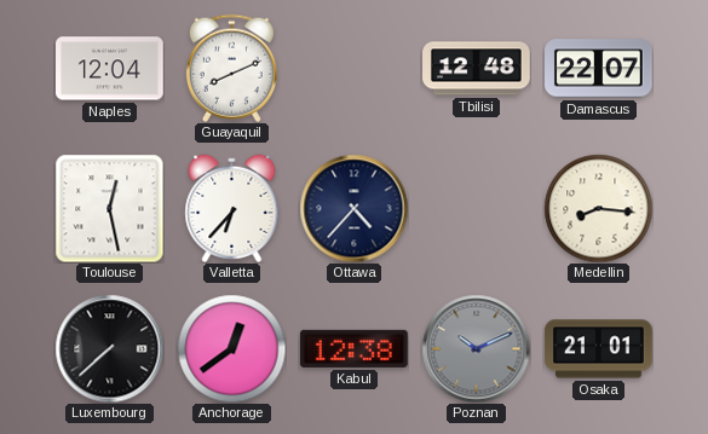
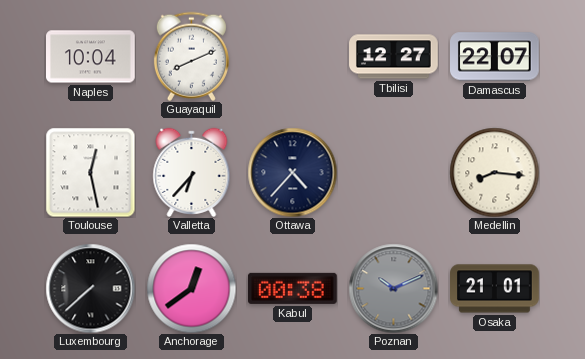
Naples: 12:04 -> 10:04 (91, 57)
Tbilisi: 12:48 -> 12:27 (394, 57)
Kabul: 12:38 -> 00:38 (292, 288)
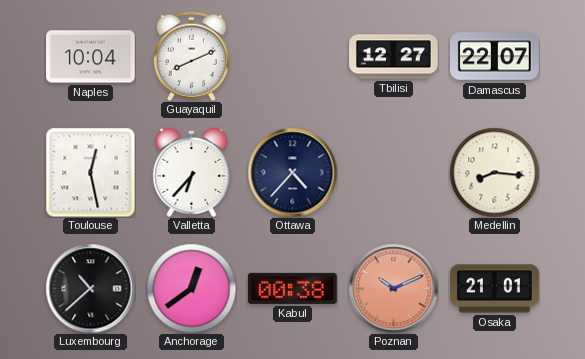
Luxembourg: 7:38 -> 10:38 (90, 288)
Poznan dial: grey -> salmon (393, 288)
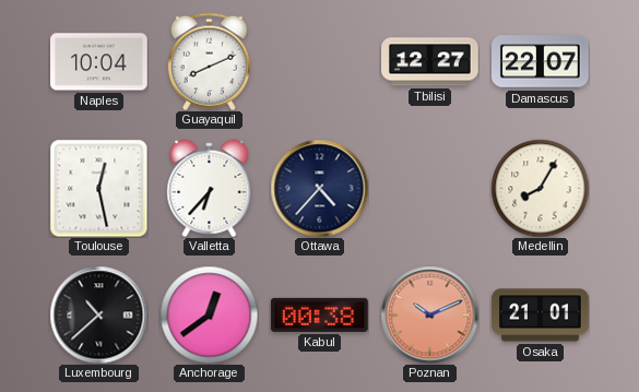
Medellin: 8:16 -> 8:05 (540, 188)
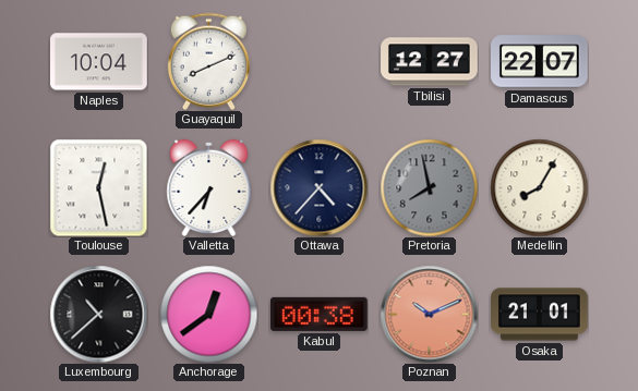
Pretoria: none -> 7:58 (429, 187)
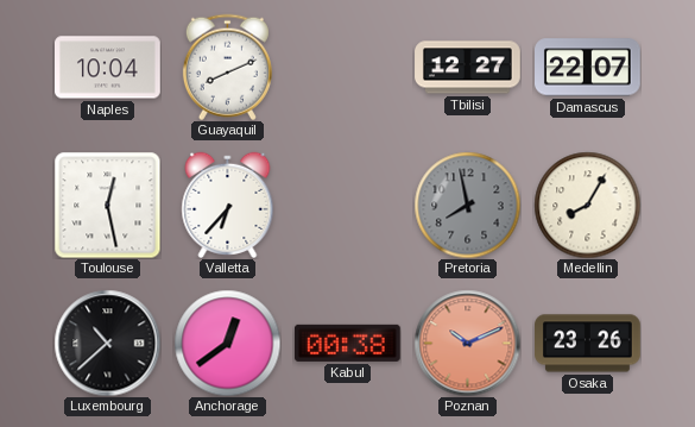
Ottawa: 4:37 -> none (318, 187)
Osaka: 21:01 -> 23:26 (588, 344)
